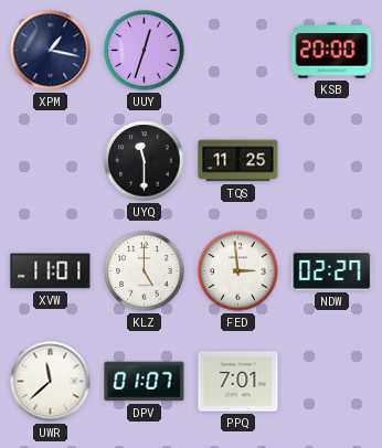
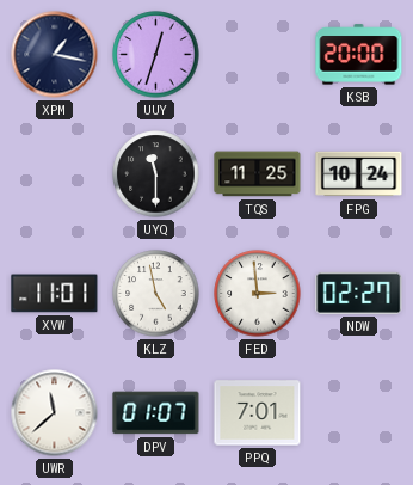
FPG: none -> 10:24 (359, 174)
KLZ: 5:00 -> 4:58 (156, 294)
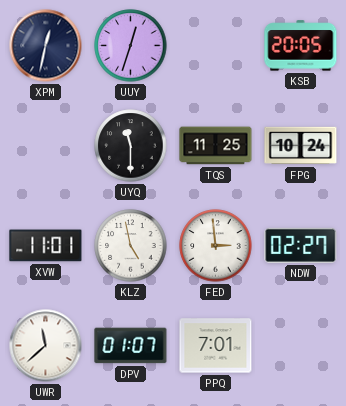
XPM: 1:17 -> 12:32 (46, 46)
KSB: 20:00 -> 20:05 (301, 46)
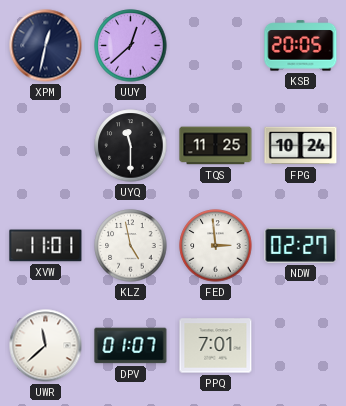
UUY: 12:33 -> 12:38 (131, 46)
